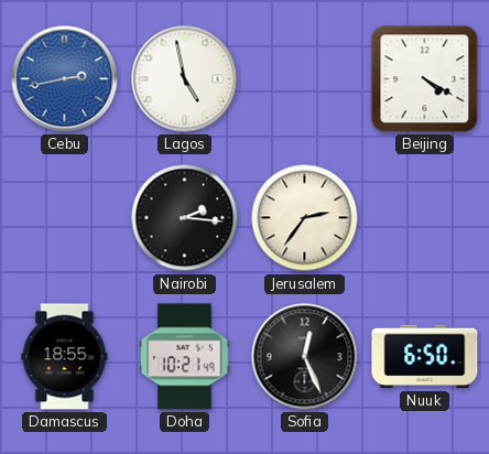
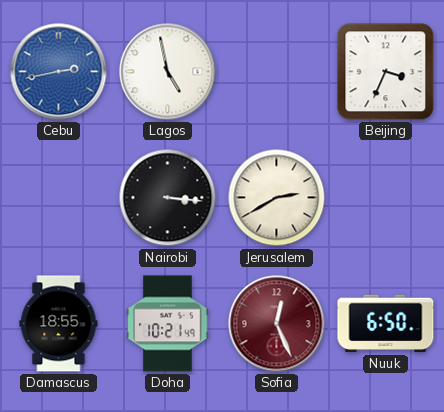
Beijing: 4:20 -> 3:34 (386, 72)
Nairobi: 2:16 -> 3:16 (168, 198)
Jerusalem: 2:36 -> 2:40 (277, 198)
Sofia dial: black -> burgundy (277, 324)
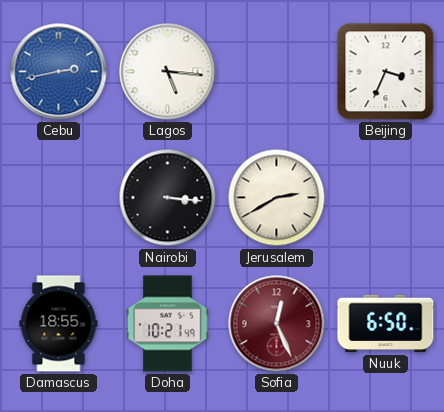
Lagos: 4:58 -> 5:16 (168, 72)
